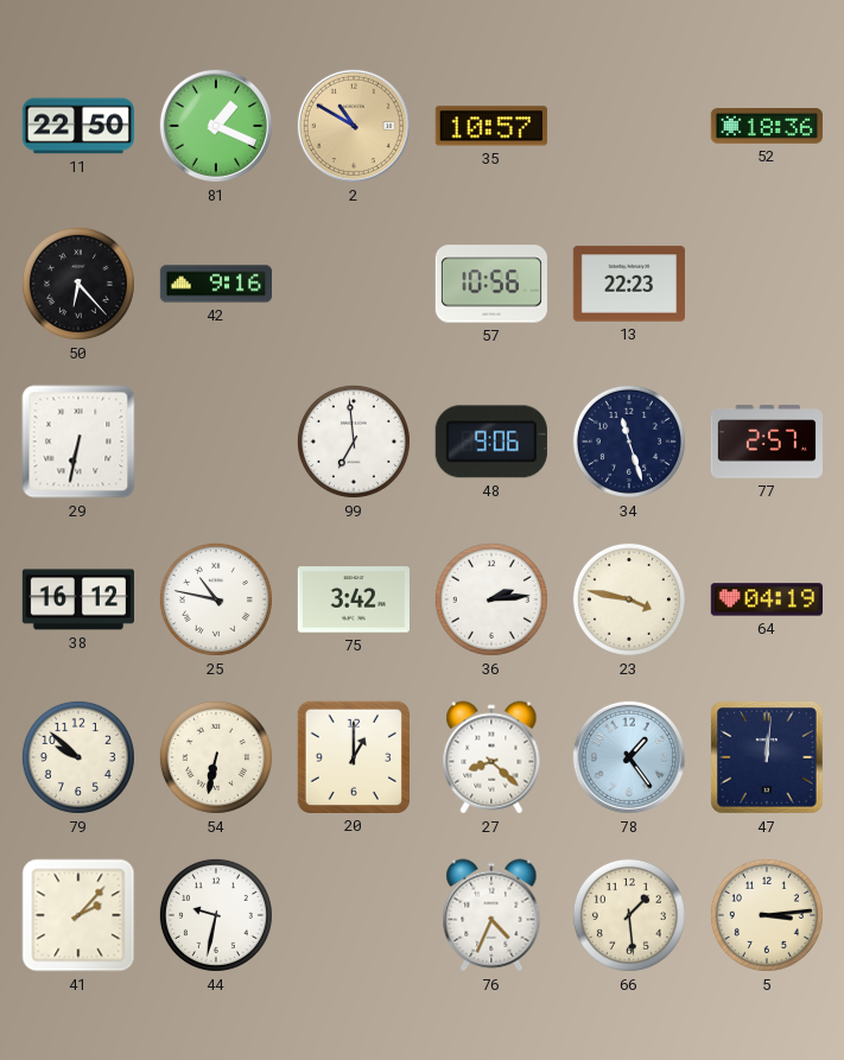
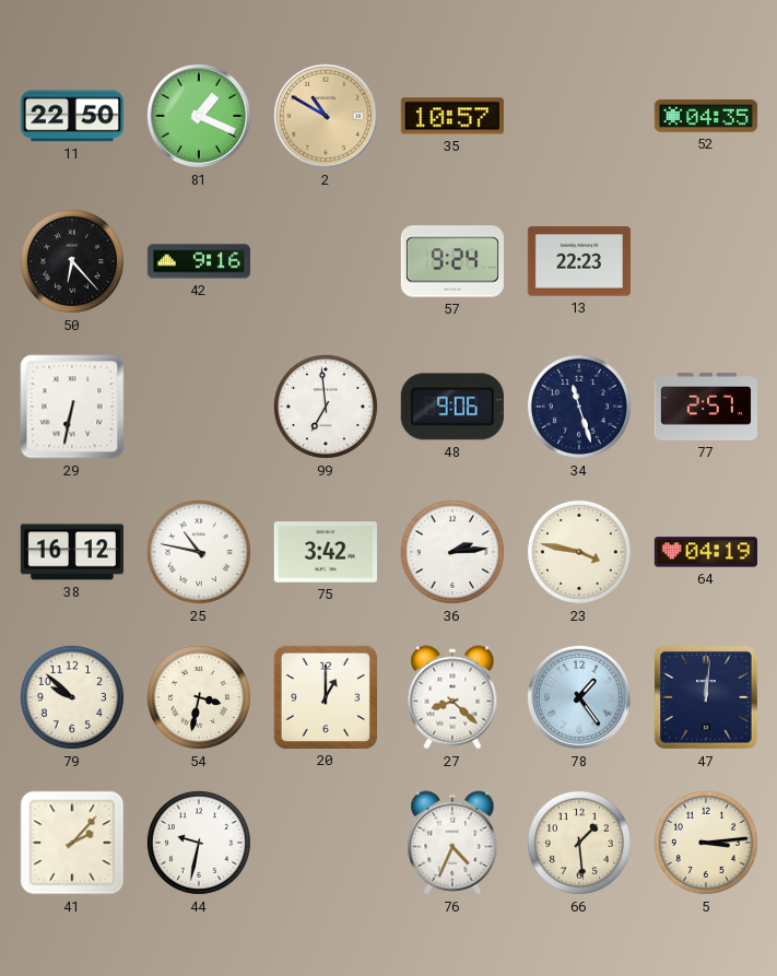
52: 18:36 -> 04:35 (706, 117)
57: 10:56 -> 9:24 (452, 261)
54: 6:32 -> 3:32 (199, 697)
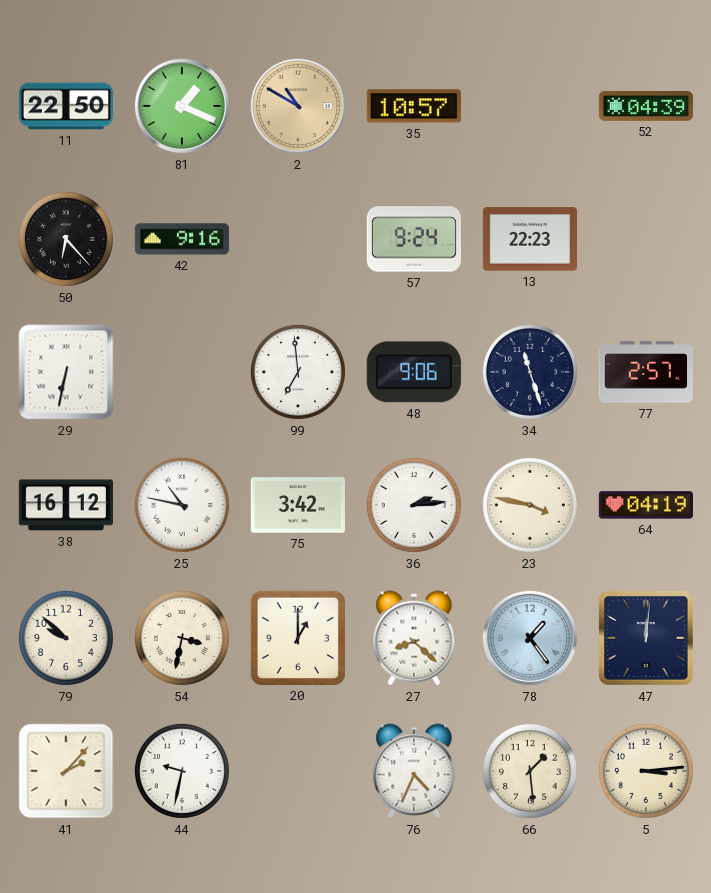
52: 04:35 -> 04:39 (646, 107)
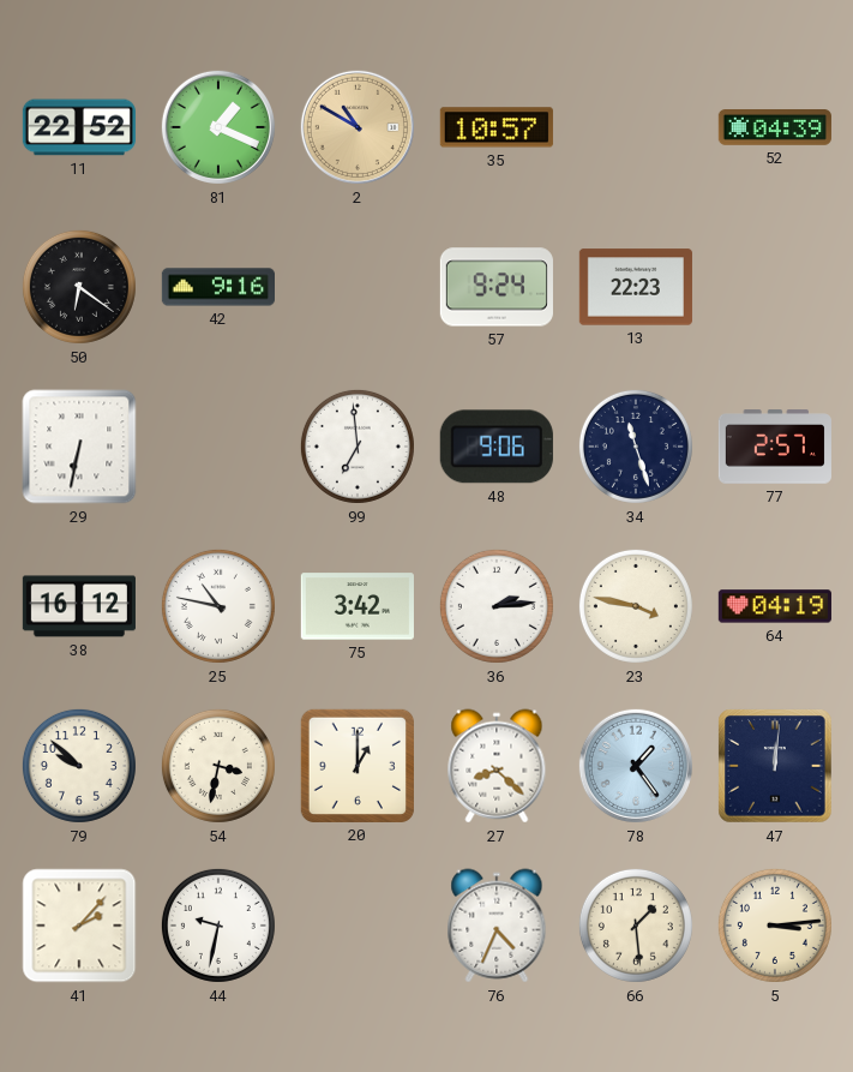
11: 22:50 -> 22:52 (78, 127)
50: 6:23 -> 6:21 (79, 287)
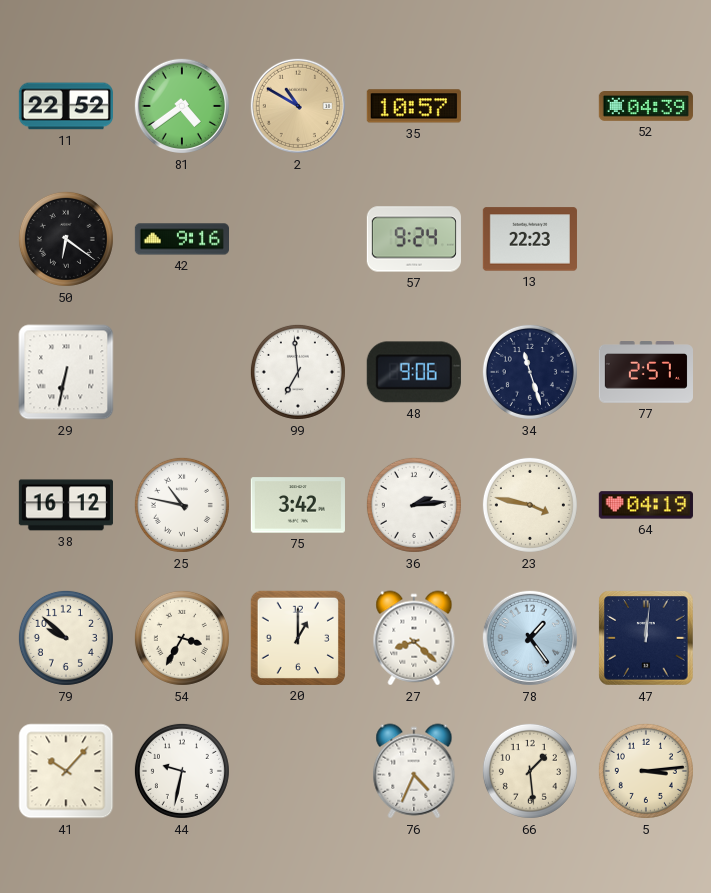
81: 1:19 -> 4:39 (182, 106)
54: 3:32 -> 3:35 (182, 638)
41: 2:07 -> 10:07 (66, 771)
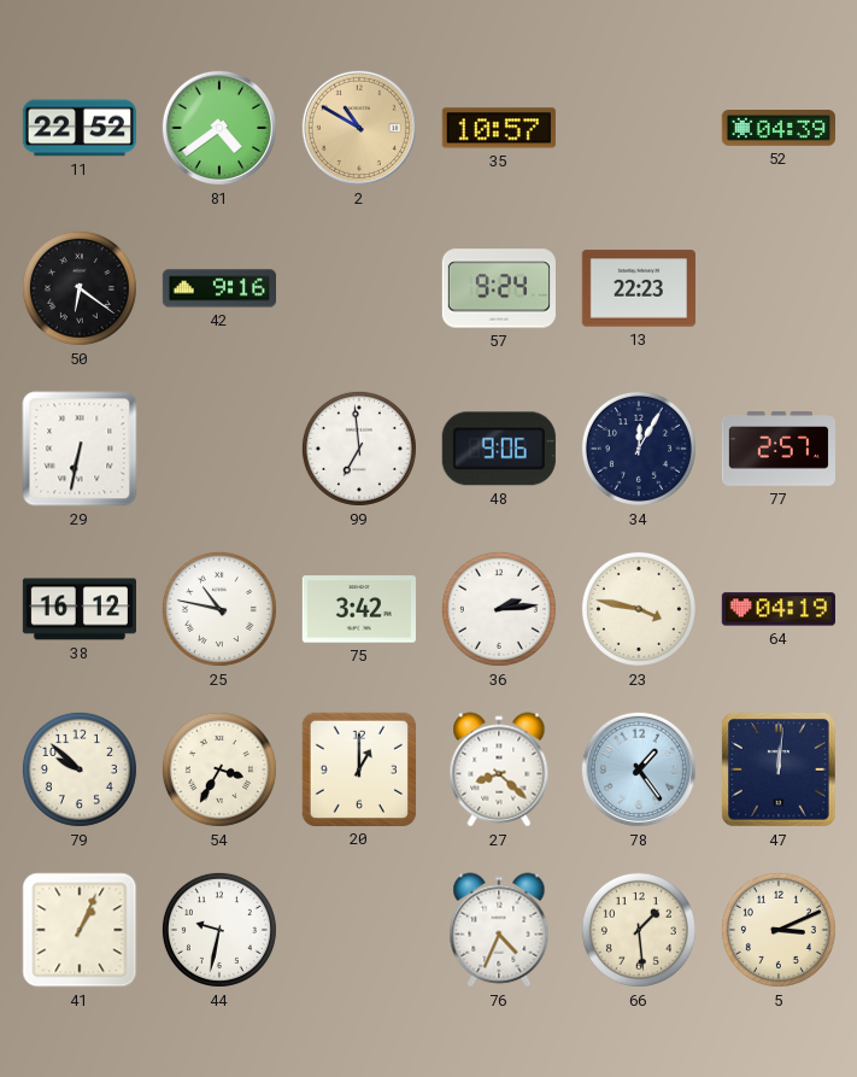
34: 11:27 -> 12:05 (639, 449)
41: 10:07 -> 1:04 (80, 930)
5: 3:14 -> 3:11 (779, 930)
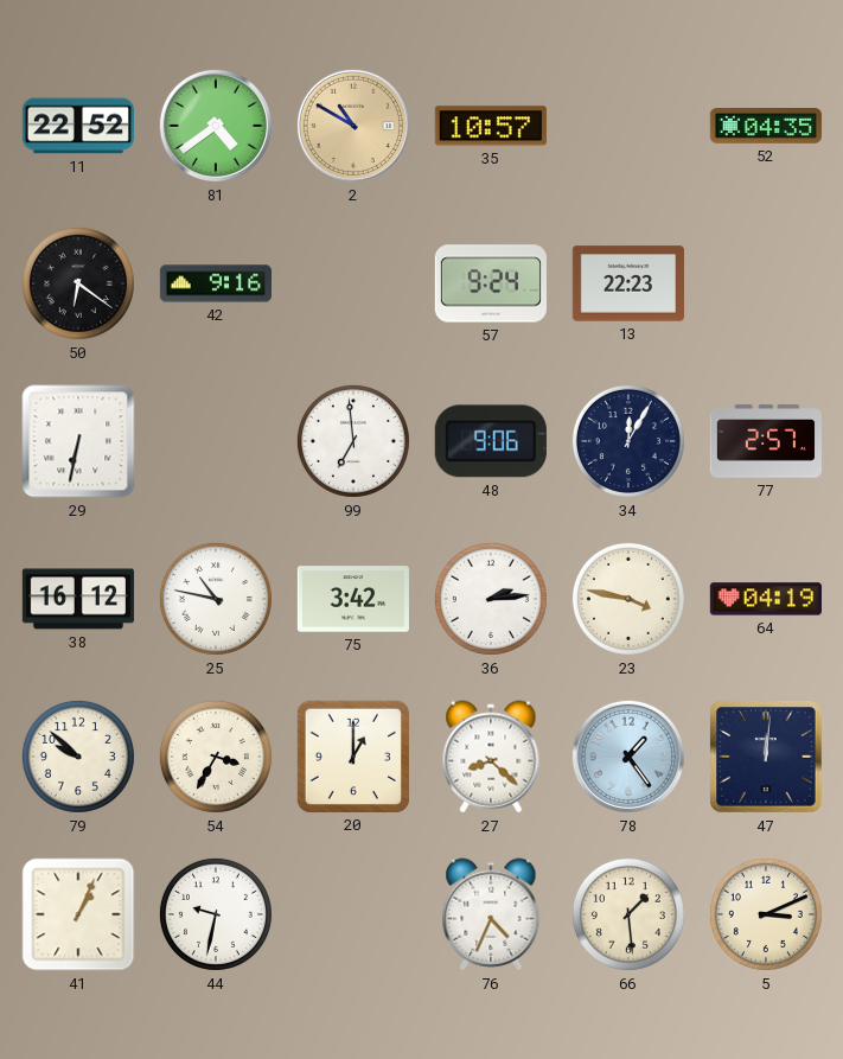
52: 04:39 -> 04:35 (766, 127)
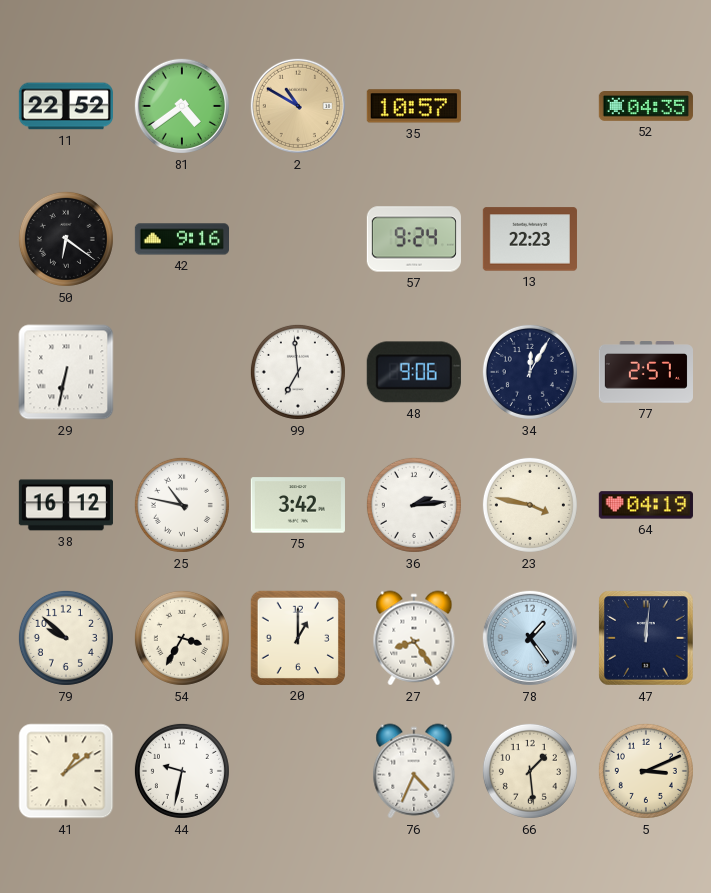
27: 8:22 -> 8:24 (414, 638)
41: 1:04 -> 1:09 (66, 771)
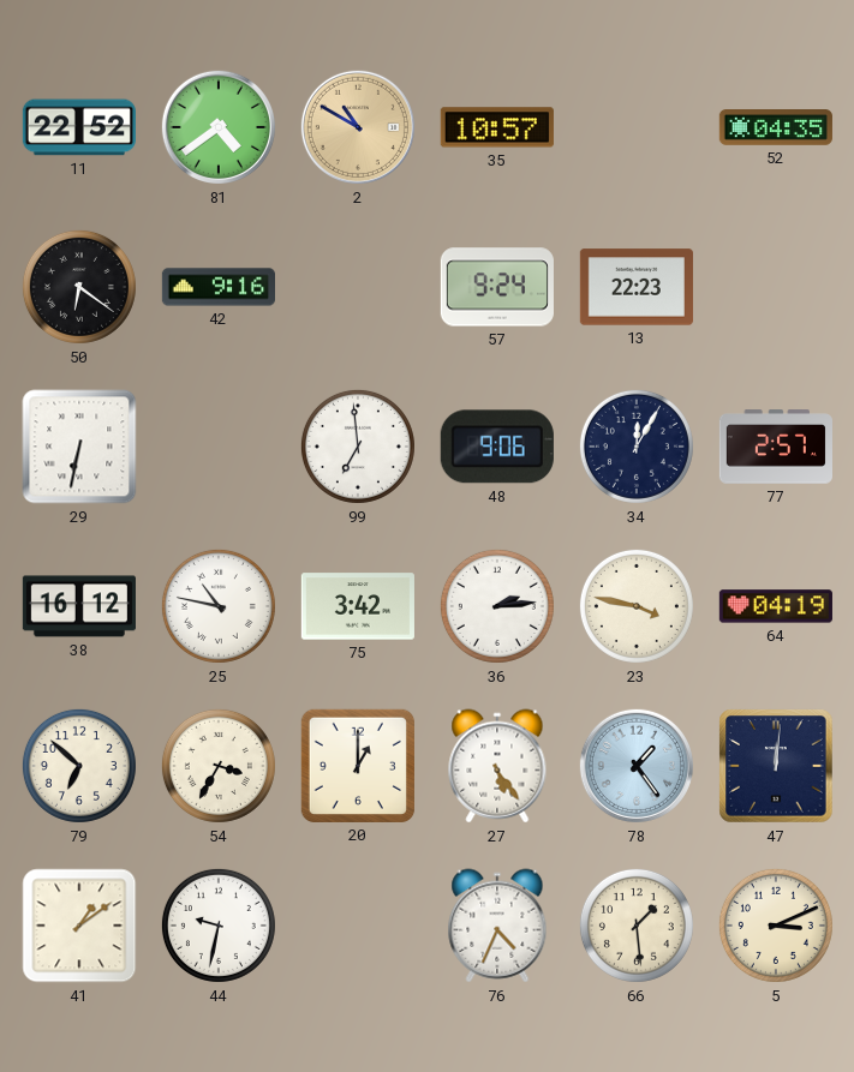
79: 9:52 -> 6:52 (79, 766)
27: 8:24 -> 5:24 (497, 766)
